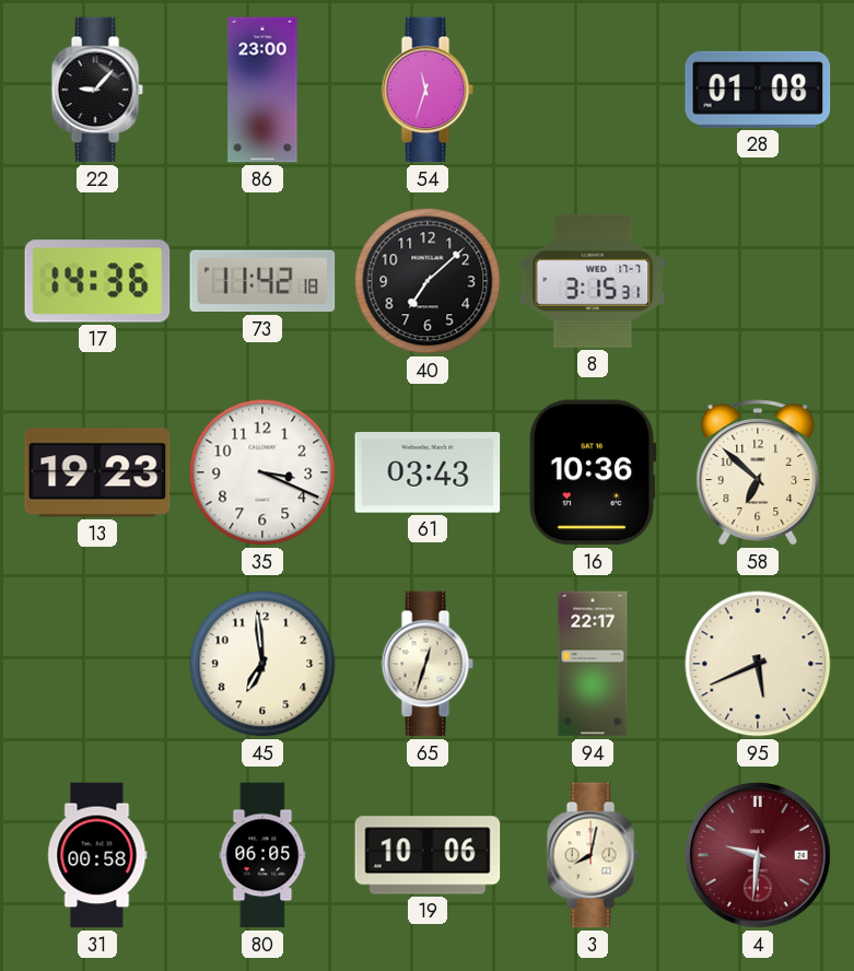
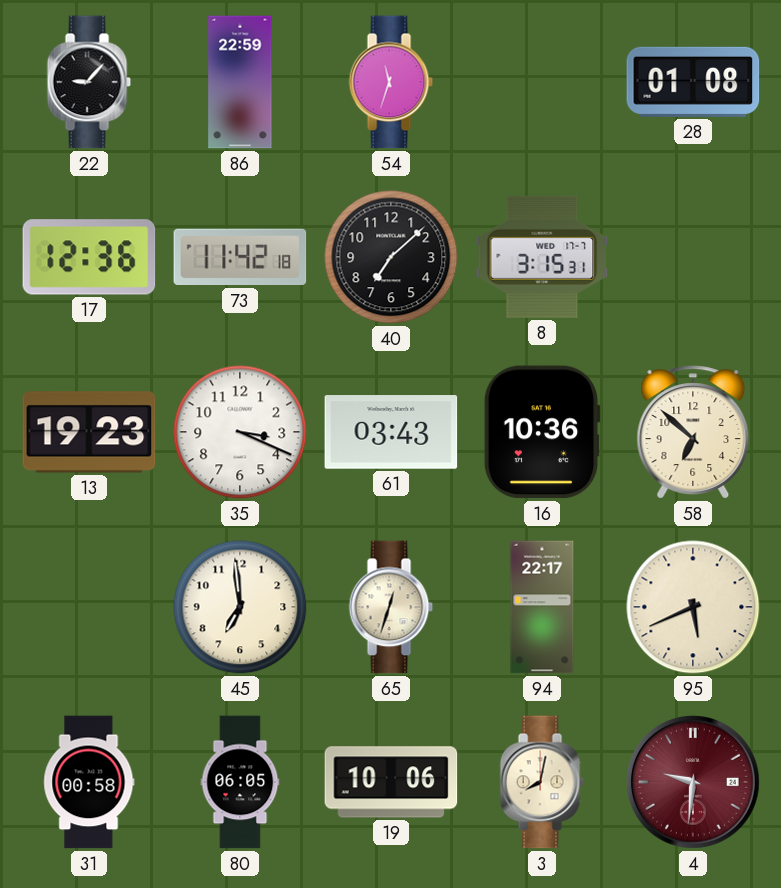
86: 23:00 -> 22:59 (240, 82)
17: 14:36 -> 12:36 (89, 257)
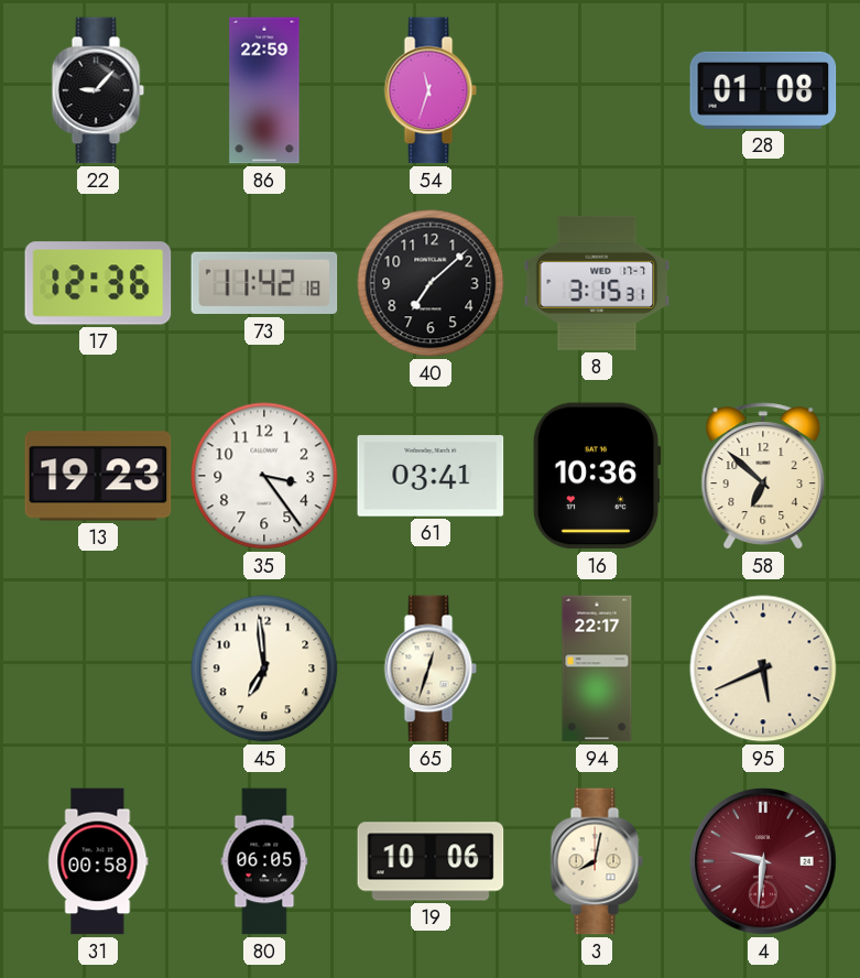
35: 3:19 -> 3:24 (264, 476)
61: 03:43 -> 03:41 (431, 476)
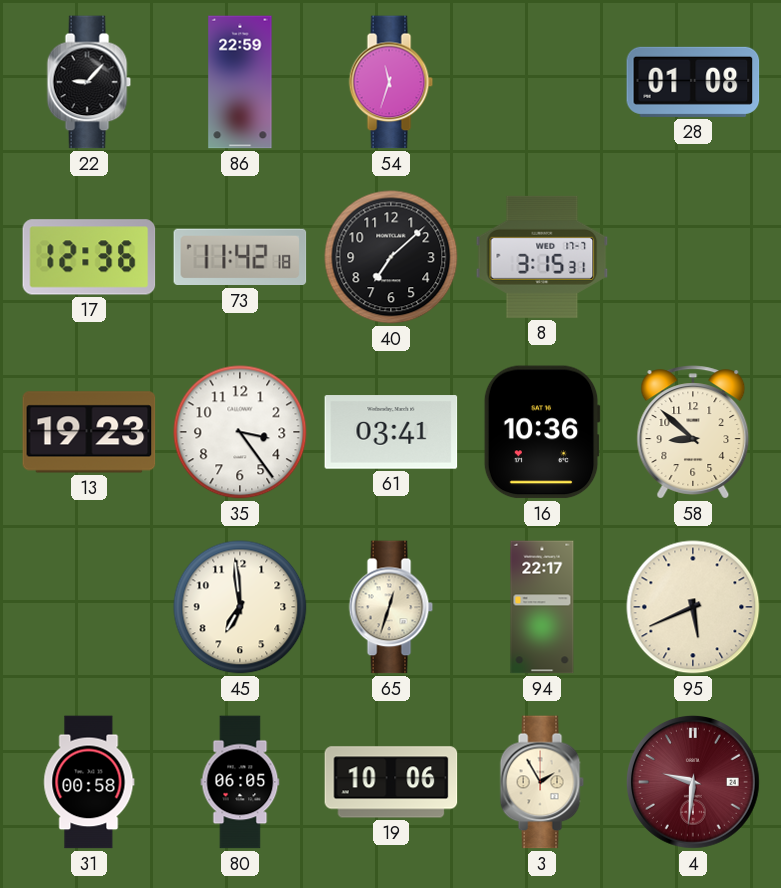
58: 6:52 -> 8:52 (693, 432)
3: 8:02 -> 1:55 (542, 782)
